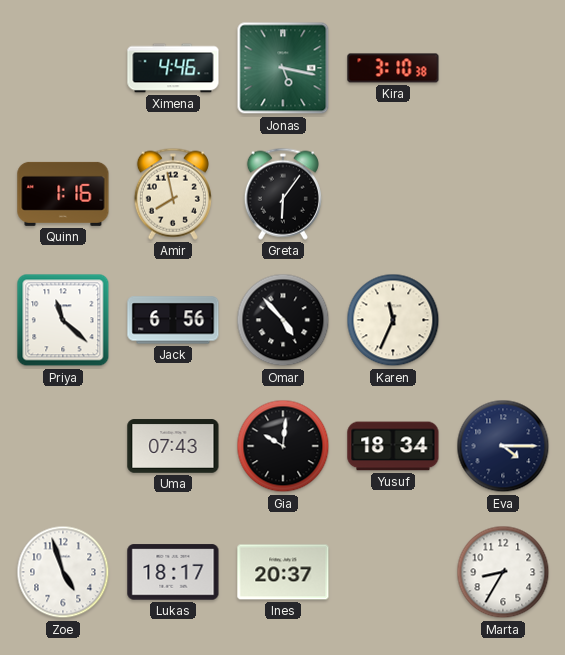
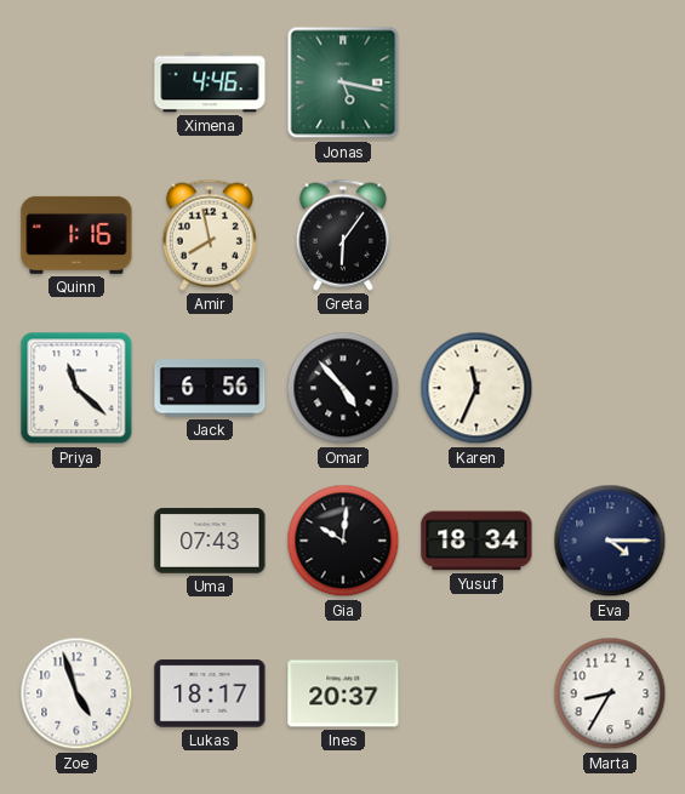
Kira: 3:10 -> none (393, 68)
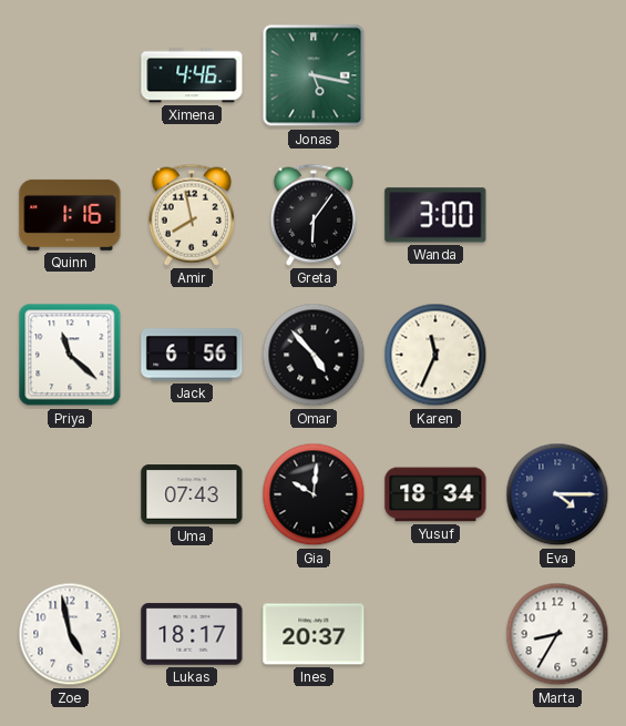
Wanda: none -> 3:00 (435, 215)
Zoe: 4:57 -> 4:58 (70, 634)
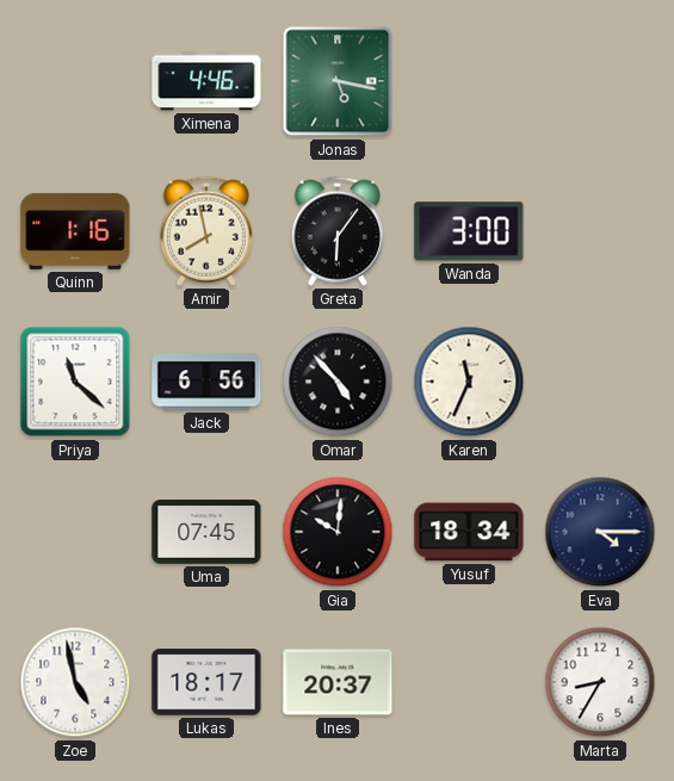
Uma: 07:43 -> 07:45 (206, 532)
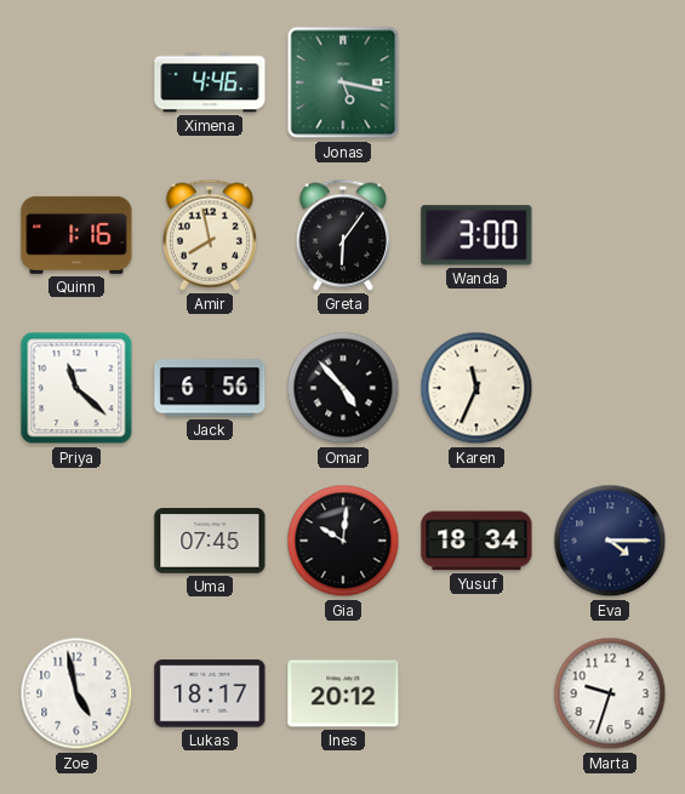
Ines: 20:37 -> 20:12 (343, 693)
Marta: 8:35 -> 9:33 (610, 693)
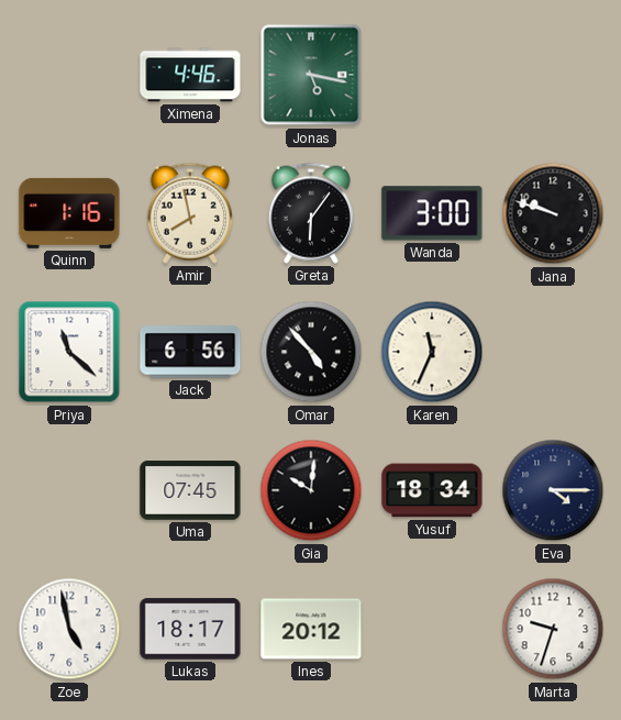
Jana: none -> 9:48 (553, 213)
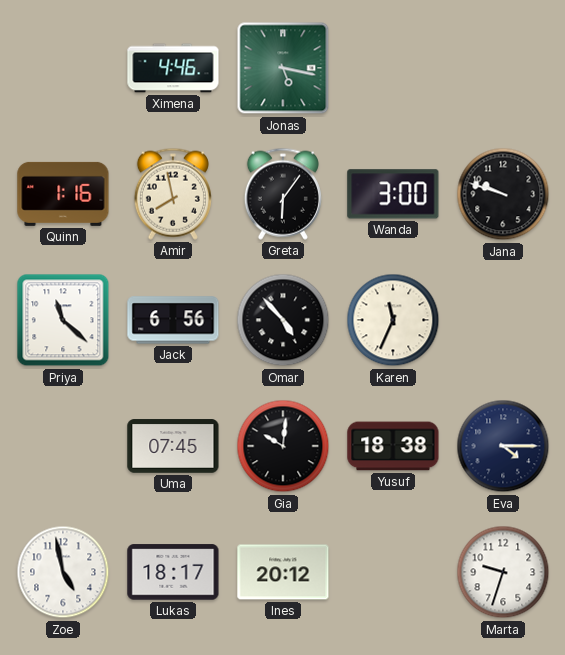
Yusuf: 18:34 -> 18:38 (393, 446)
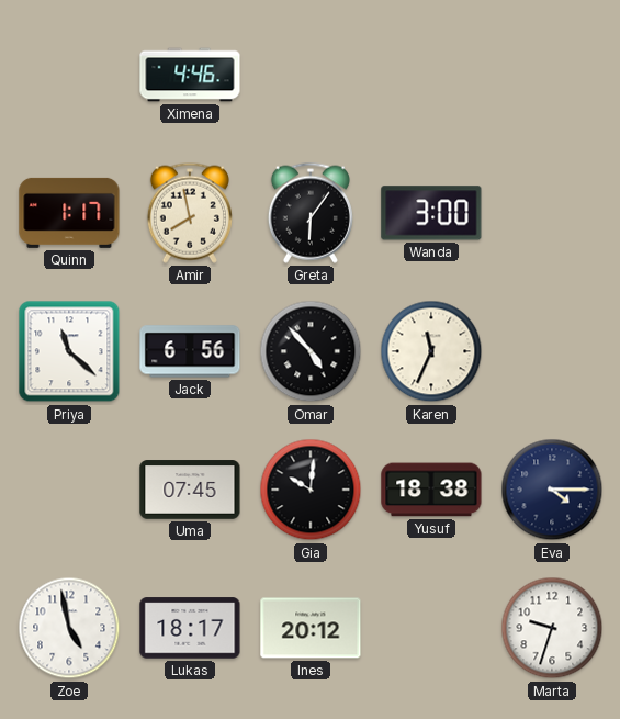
Jonas: 5:17 -> none (283, 68)
Quinn: 1:16 -> 1:17 (69, 213)
Jana: 9:48 -> none (503, 194)
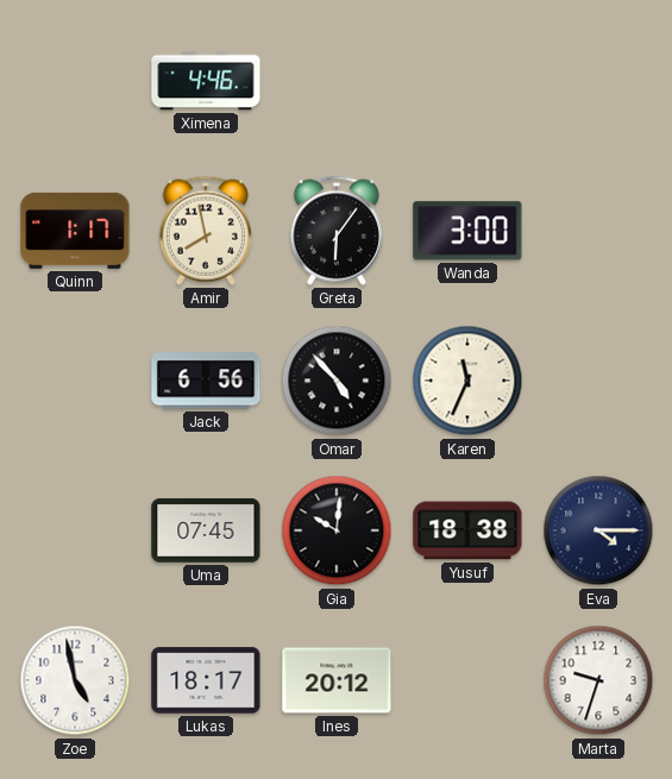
Priya: 11:22 -> none (69, 351)
